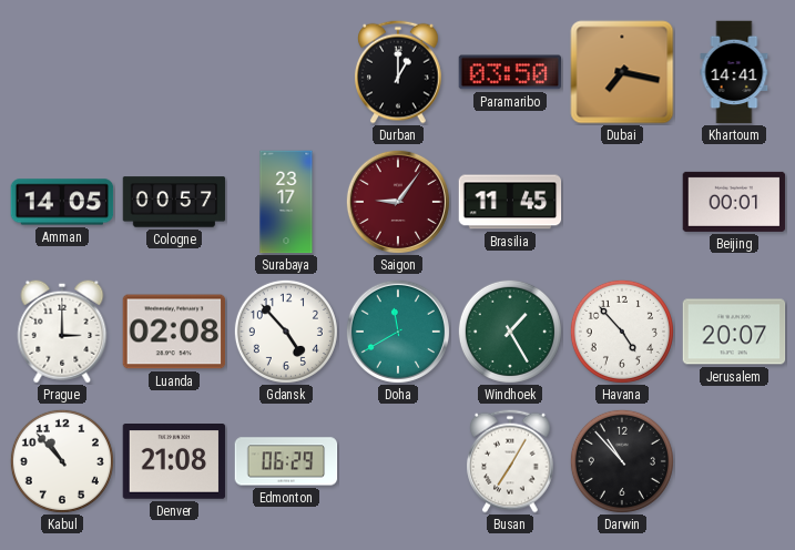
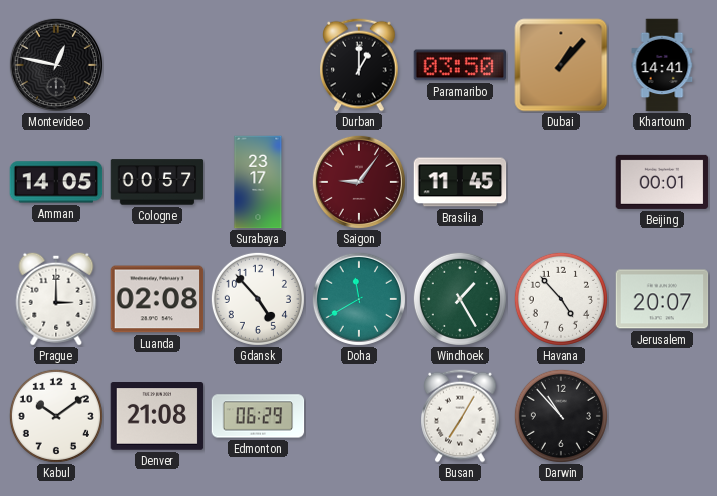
Montevideo: none -> 12:47 (56, 65)
Dubai: 7:17 -> 1:07 (561, 65)
Kabul: 10:53 -> 10:09 (56, 416)
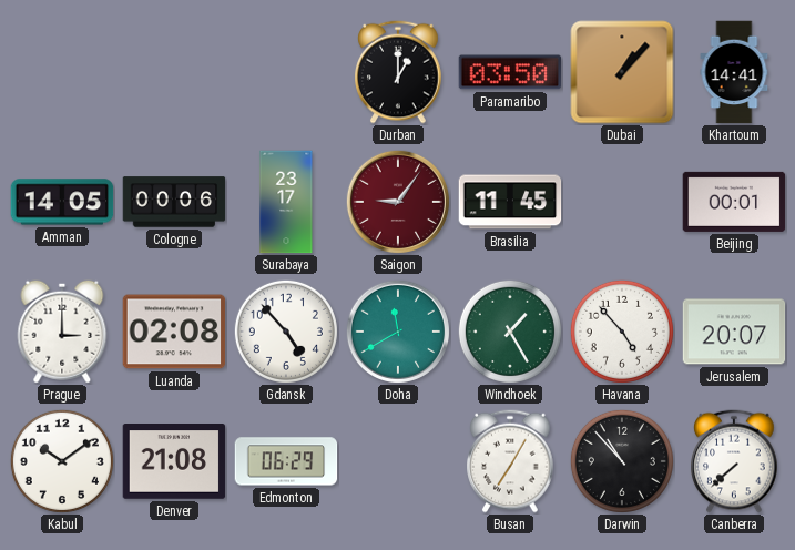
Montevideo: 12:47 -> none (56, 65)
Cologne: 00:57 -> 00:06 (174, 202)
Canberra: none -> 7:38 (734, 461)
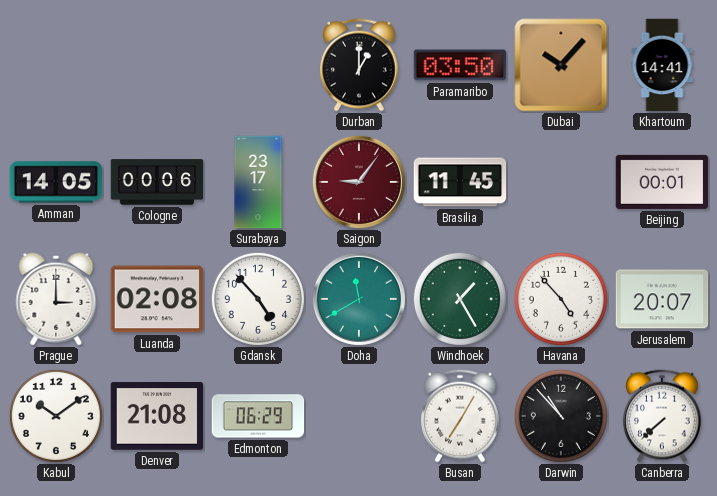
Dubai: 1:07 -> 10:07 (561, 65)
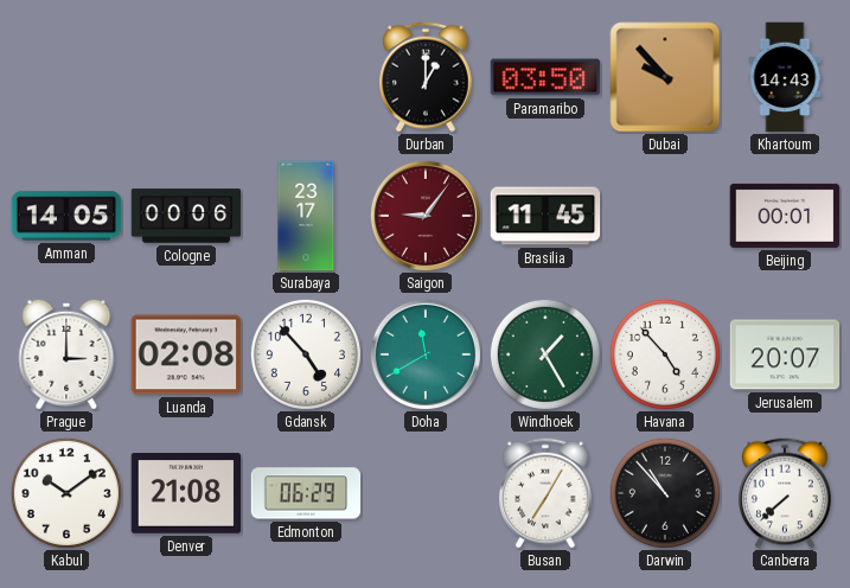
Dubai: 10:07 -> 9:53 (665, 77)
Khartoum: 14:41 -> 14:43 (785, 77)
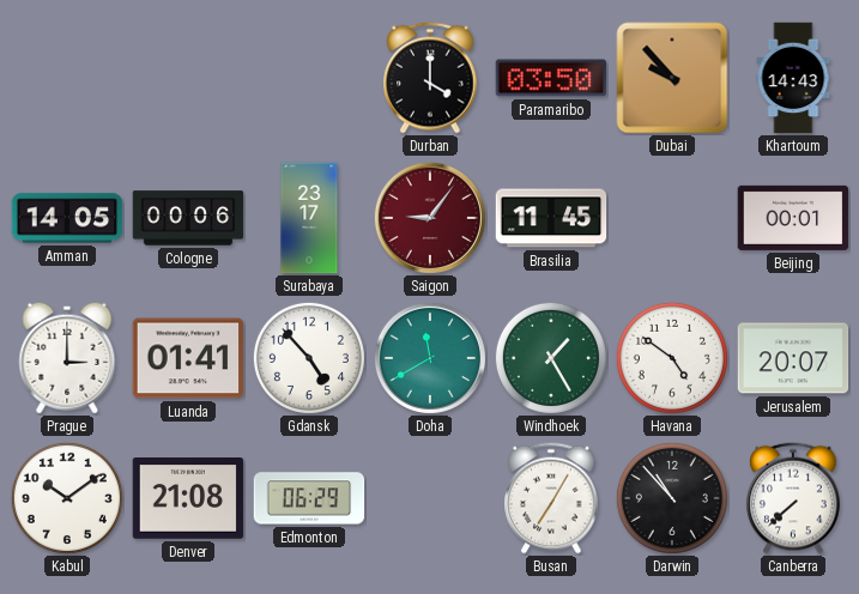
Durban: 1:00 -> 4:00 (430, 78)
Luanda: 02:08 -> 01:41 (188, 358)
Havana: 4:53 -> 4:51 (672, 358)
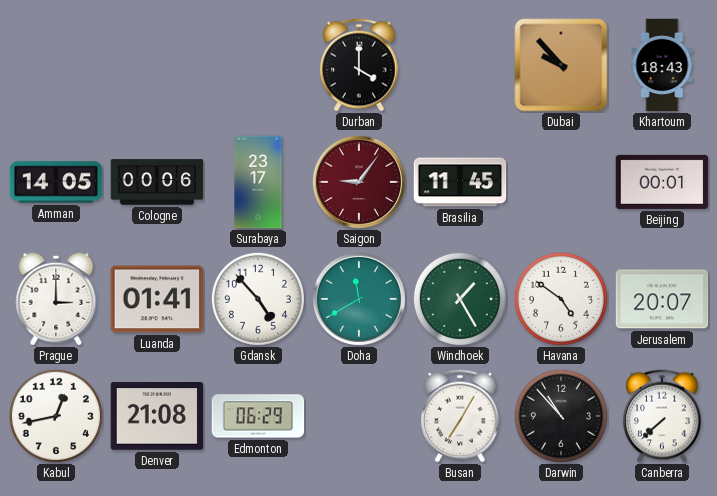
Paramaribo: 03:50 -> none (551, 78)
Khartoum: 14:43 -> 18:43 (662, 65)
Kabul: 10:09 -> 12:43 (56, 416)
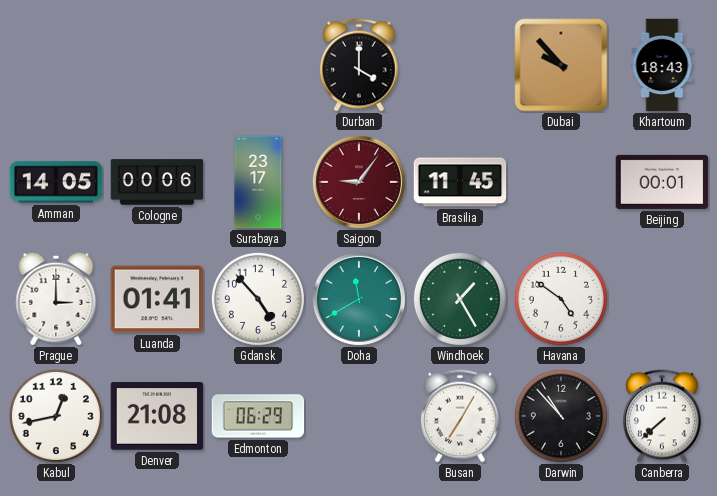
Jerusalem: 20:07 -> none (662, 299)
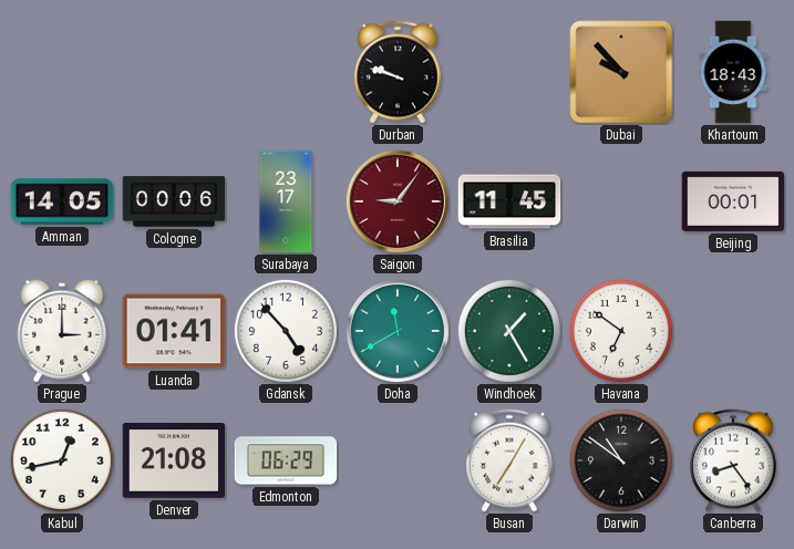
Durban: 4:00 -> 9:48 (398, 72)
Havana: 4:51 -> 6:51 (621, 331)
Darwin: 10:53 -> 10:51 (621, 460)
Canberra: 7:38 -> 8:24 (733, 460)
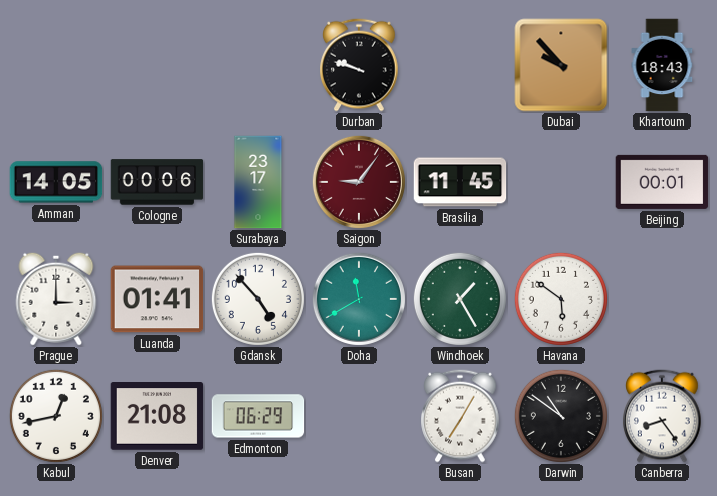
Havana: 6:51 -> 5:51 (561, 299)
